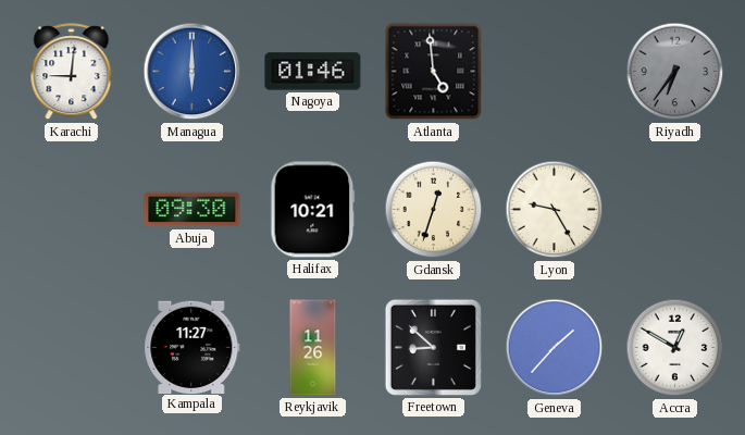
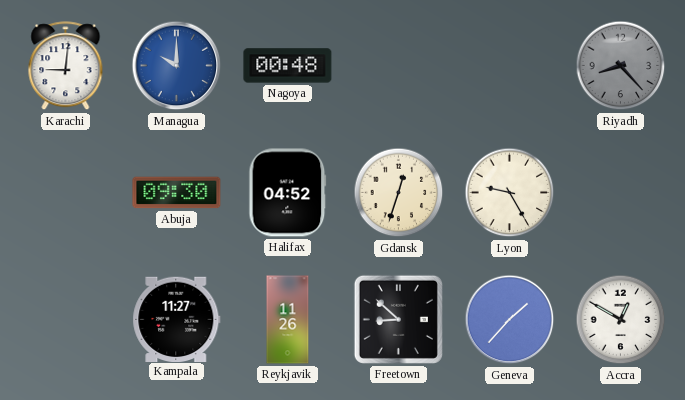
Managua: 6:00 -> 10:00 (177, 66)
Nagoya: 01:46 -> 00:48 (288, 66)
Atlanta: 4:59 -> none (434, 72)
Riyadh: 6:36 -> 8:23 (621, 66)
Halifax: 10:21 -> 04:52 (288, 193)
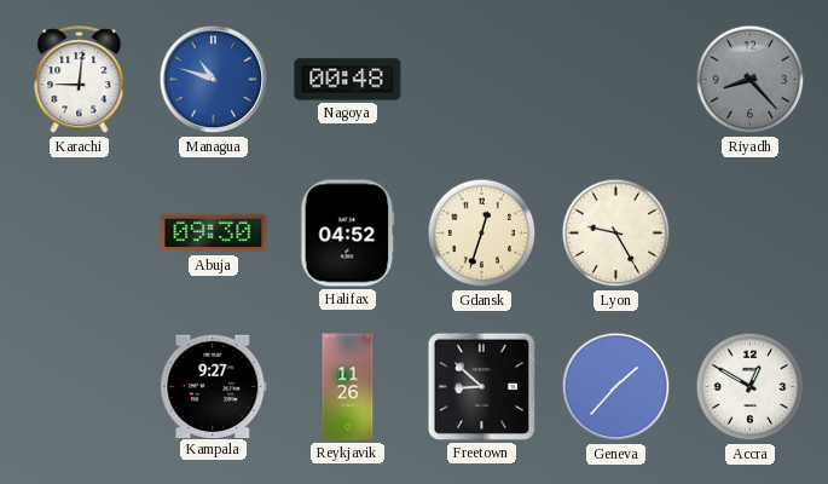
Managua: 10:00 -> 10:48 (214, 80)
Kampala: 11:27 -> 9:27 (214, 386)
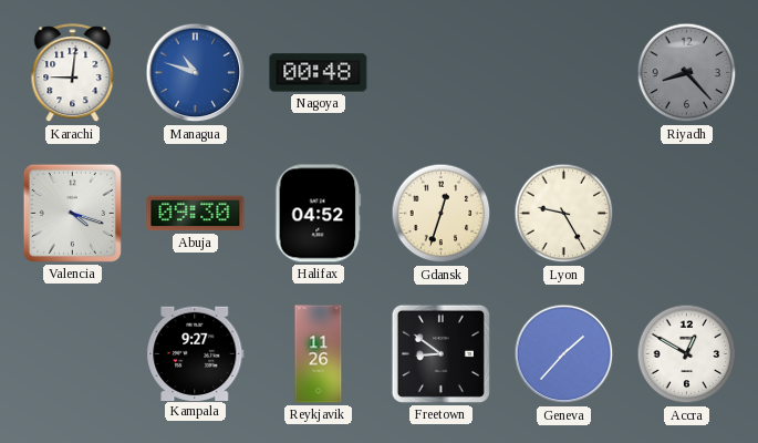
Valencia: none -> 4:18 (72, 213)
Freetown: 8:52 -> 8:51 (440, 353)
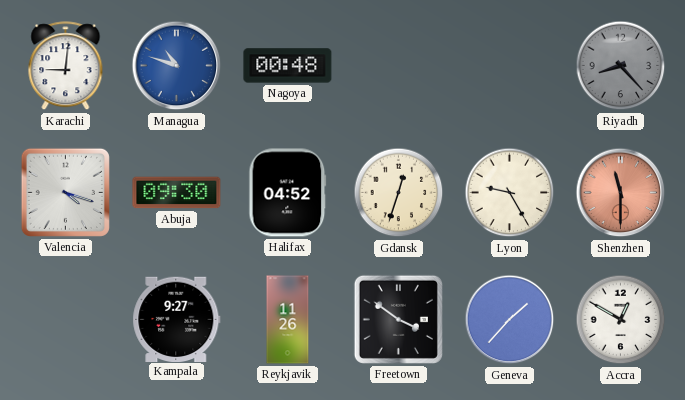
Shenzhen: none -> 11:30 (621, 193)
Freetown: 8:51 -> 3:51 (398, 319)
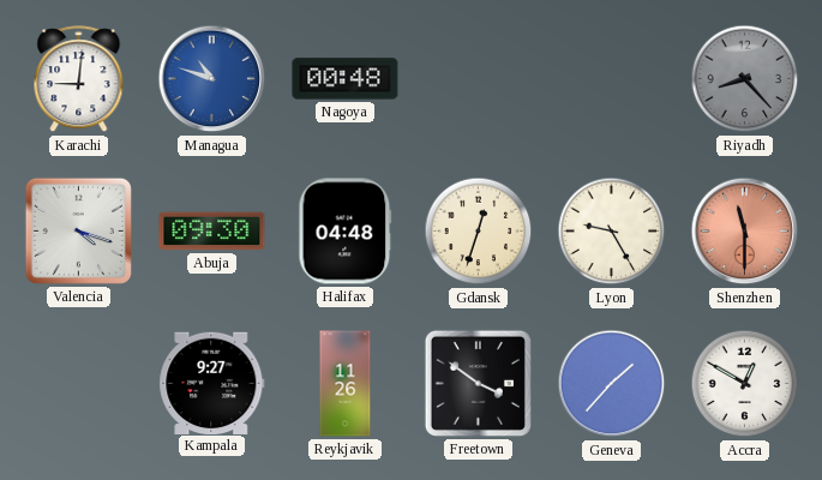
Halifax: 04:52 -> 04:48 (346, 232)
